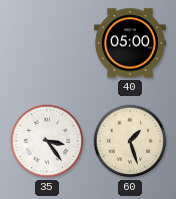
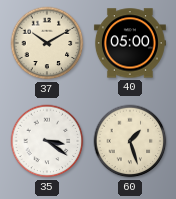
37: none -> 10:10 (47, 43)
35: 3:24 -> 3:21 (47, 141)
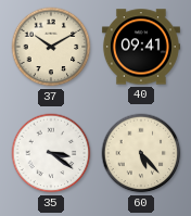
40: 05:00 -> 09:41 (141, 47)
60: 1:27 -> 5:23 (141, 153)
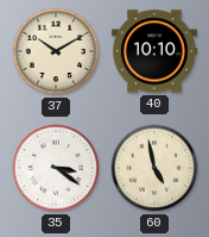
40: 09:41 -> 10:10 (154, 51)
60: 5:23 -> 4:58 (154, 168)
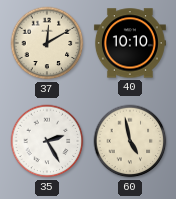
37: 10:10 -> 12:10 (47, 43)
35: 3:21 -> 2:25 (47, 141)
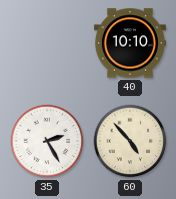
37: 12:10 -> none (47, 43)
60: 4:58 -> 4:53 (130, 141)
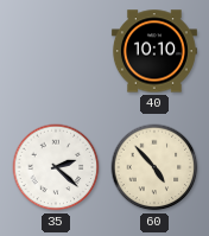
35: 2:25 -> 2:22 (56, 167)
